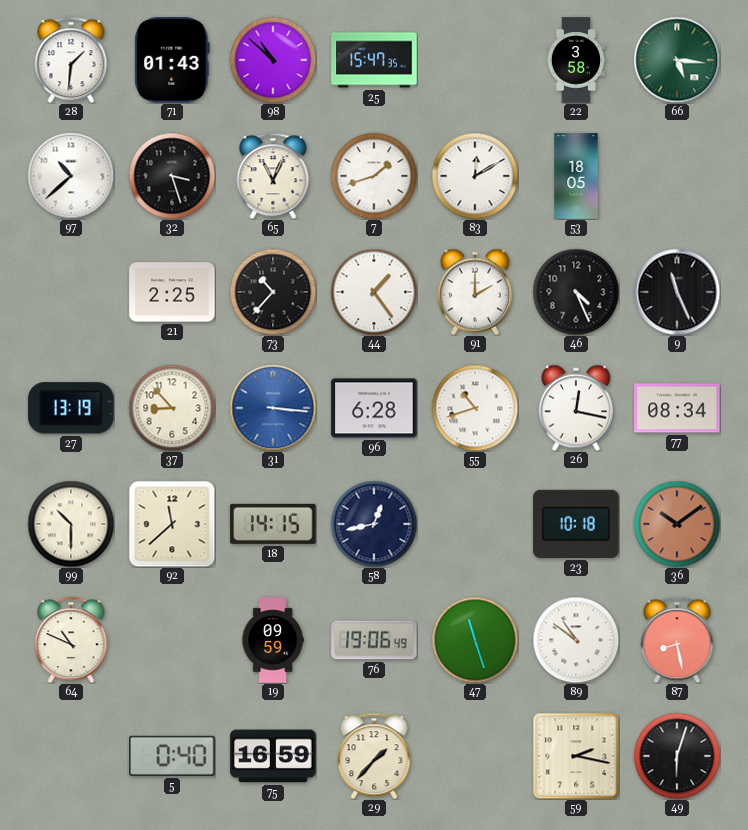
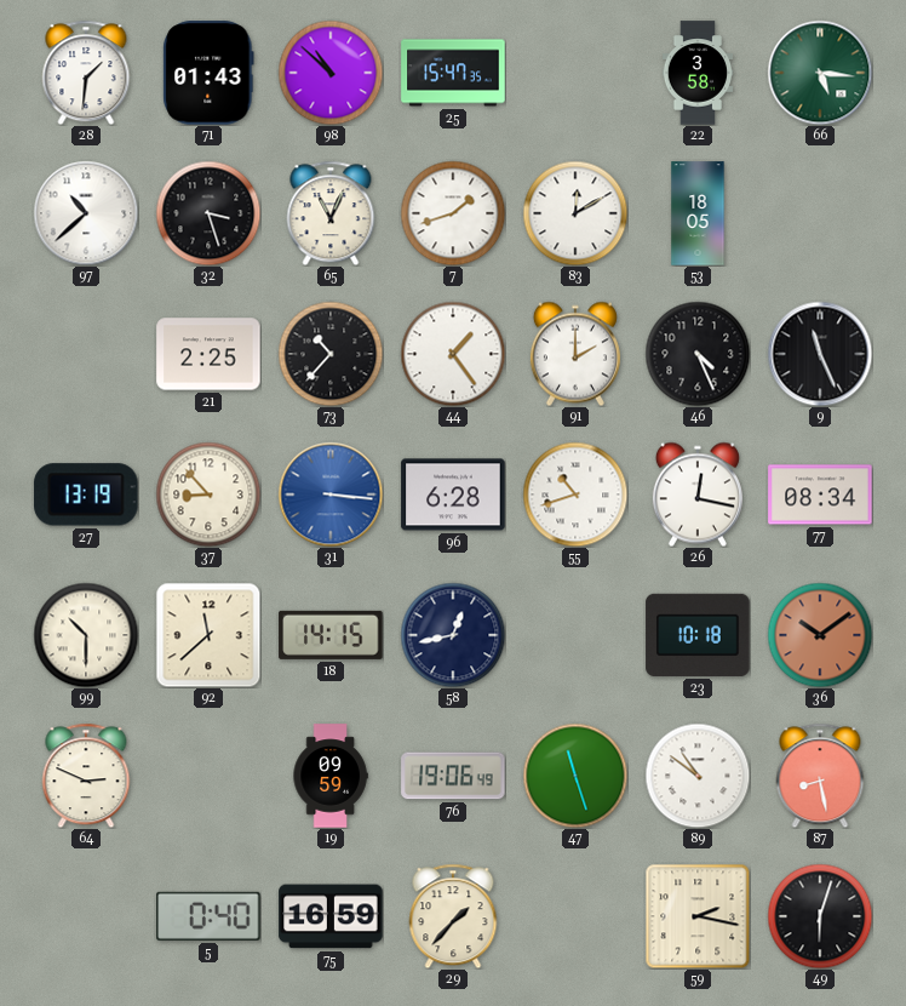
64: 10:49 -> 2:49 (86, 776)
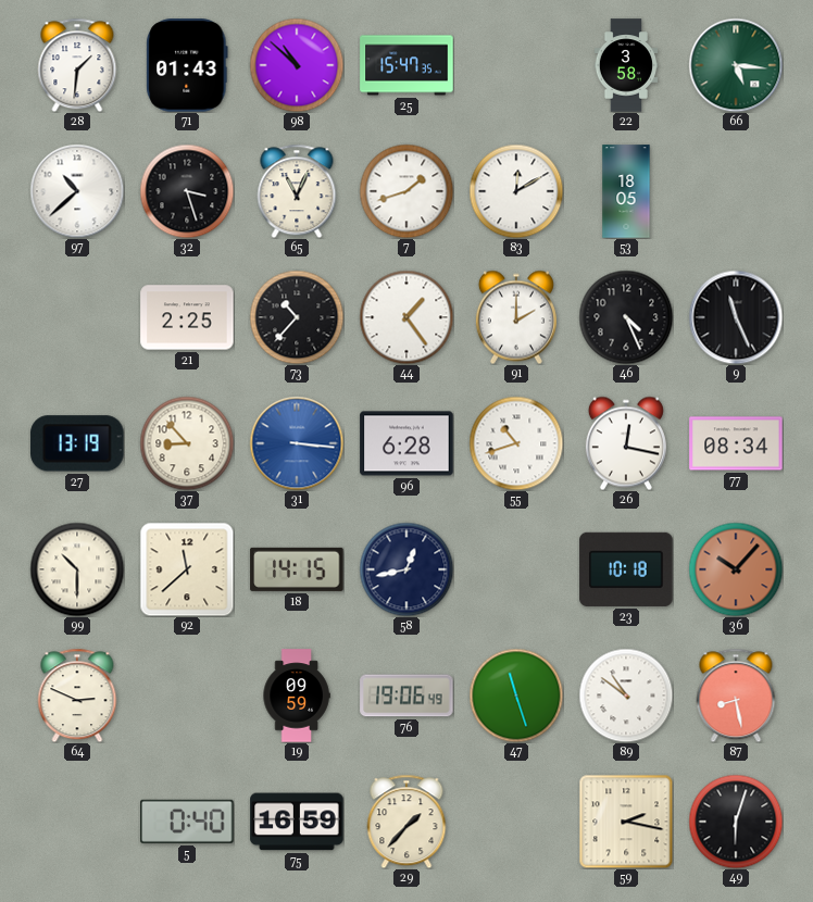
36: 10:09 -> 10:07 (736, 569)
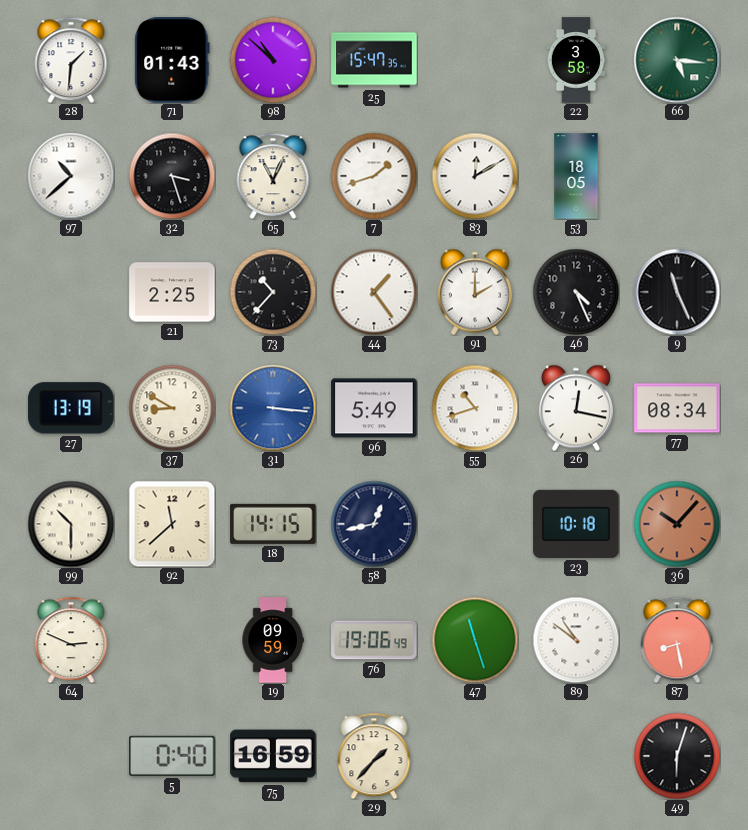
37: 8:53 -> 8:50 (172, 408)
96: 6:28 -> 5:49 (374, 408)
59: 2:17 -> none (626, 822)
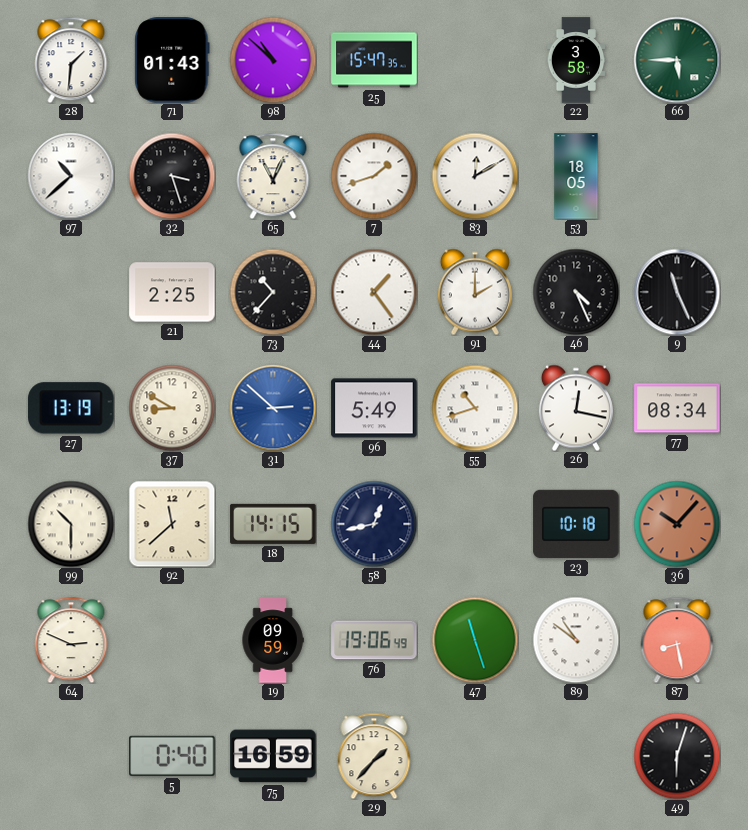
66: 5:16 -> 5:45 (677, 60)
31: 3:16 -> 2:52 (273, 408)
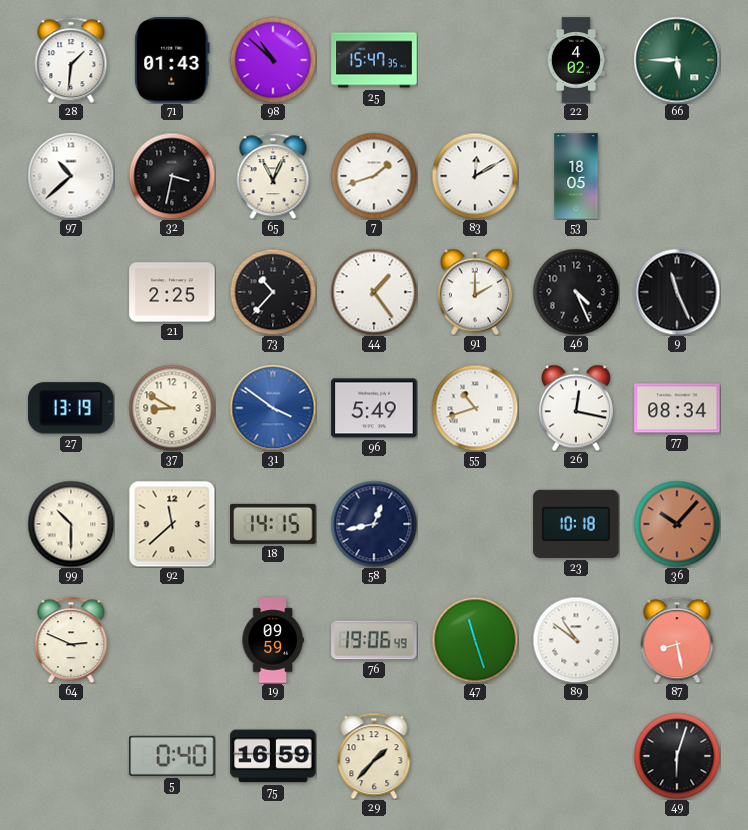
22: 3:58 -> 4:02 (576, 60)
32: 3:27 -> 3:32 (172, 176)
31: 2:52 -> 3:51 (273, 408)
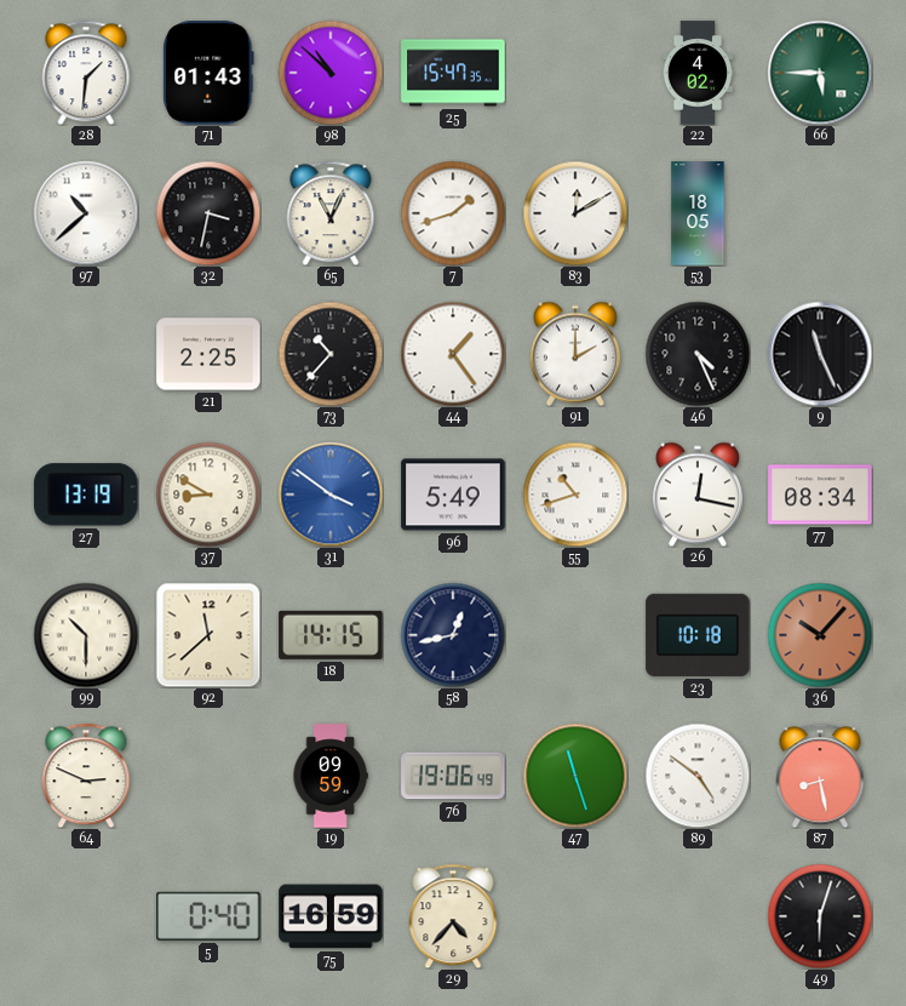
89: 10:51 -> 4:51 (698, 776)
29: 1:37 -> 4:37 (453, 916)
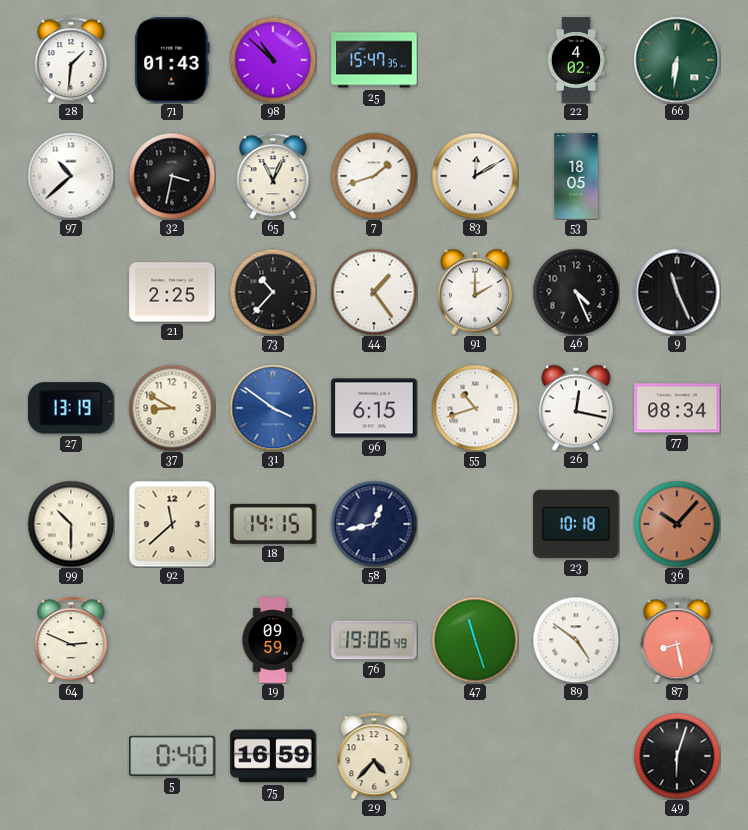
66: 5:45 -> 6:31 (677, 60)
96: 5:49 -> 6:15 (374, 408)
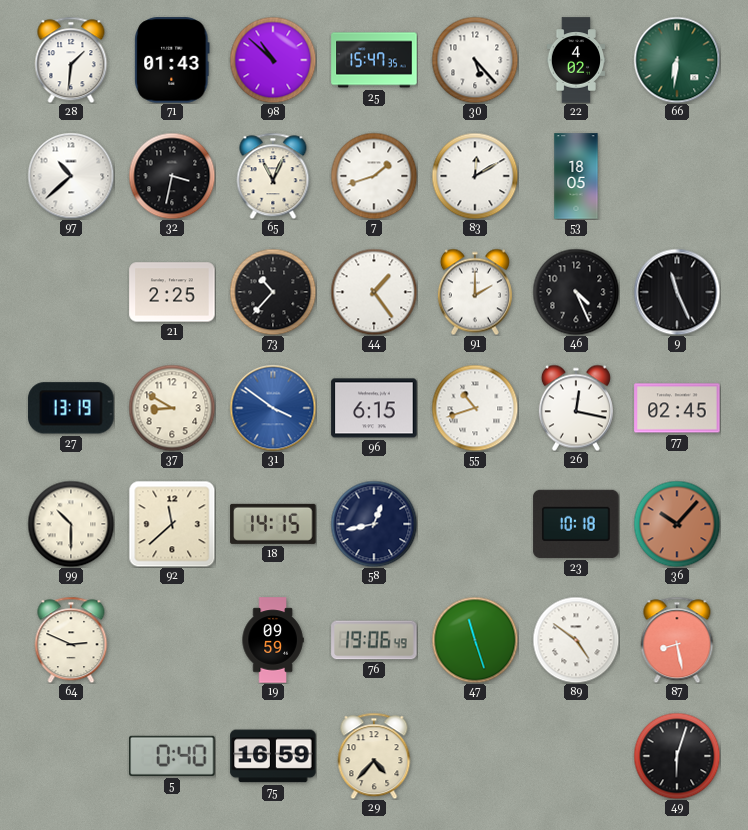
30: none -> 5:23 (475, 60)
77: 08:34 -> 02:45 (677, 408)
